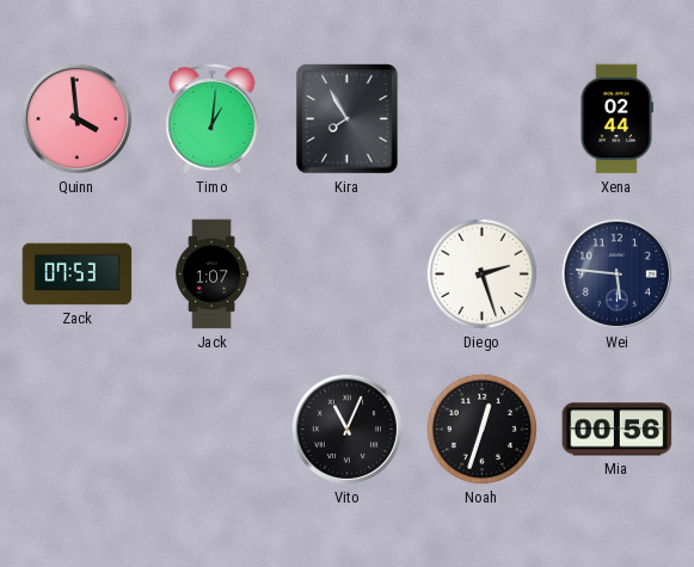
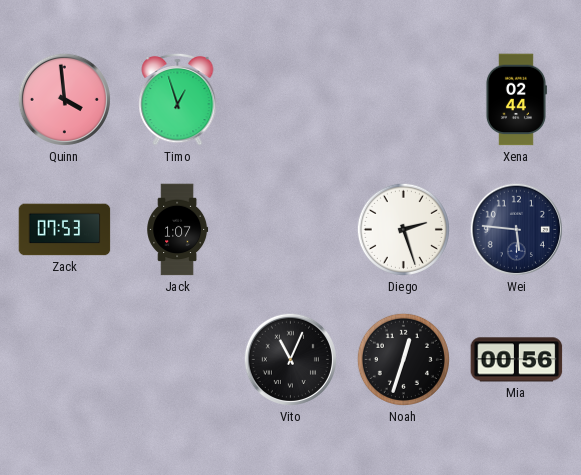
Timo: 1:01 -> 12:57 (178, 99)
Kira: 7:55 -> none (348, 119)
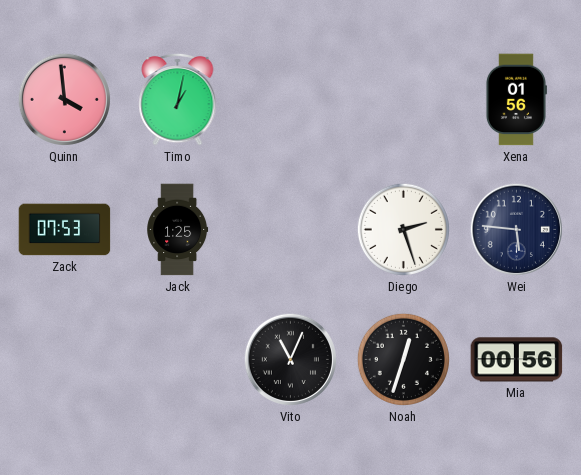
Timo: 12:57 -> 1:02 (178, 99)
Xena: 02:44 -> 01:56 (516, 100)
Jack: 1:07 -> 1:25 (178, 230)
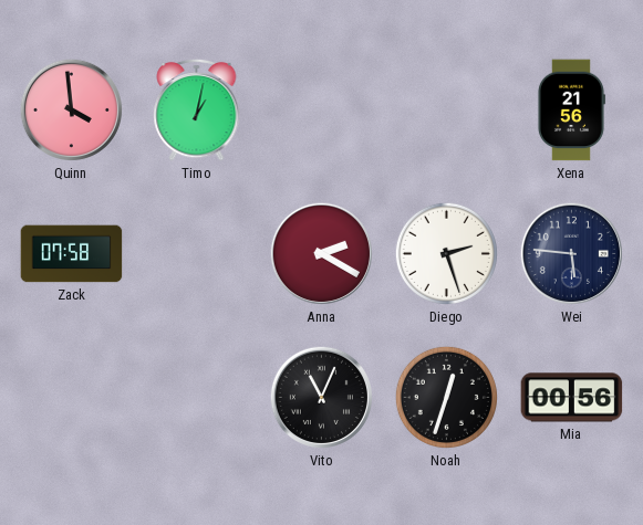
Xena: 01:56 -> 21:56 (571, 111)
Zack: 07:53 -> 07:58 (72, 254)
Jack: 1:25 -> none (178, 230)
Anna: none -> 2:20 (321, 253)
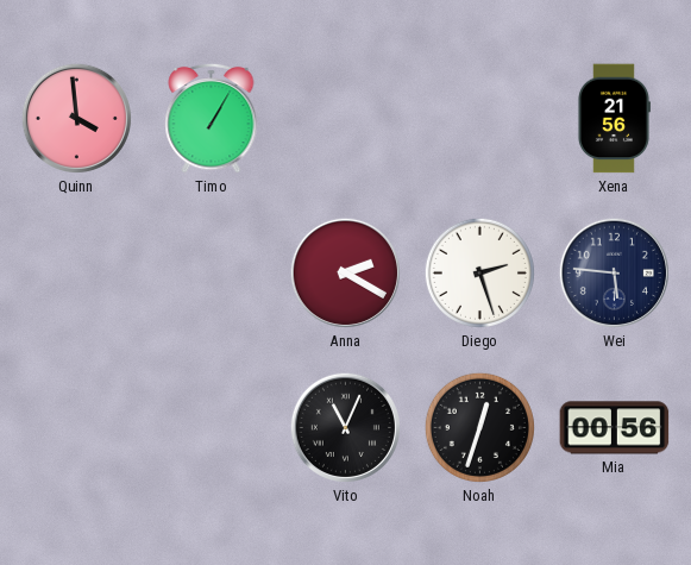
Timo: 1:02 -> 1:05 (212, 118)
Zack: 07:58 -> none (72, 254)
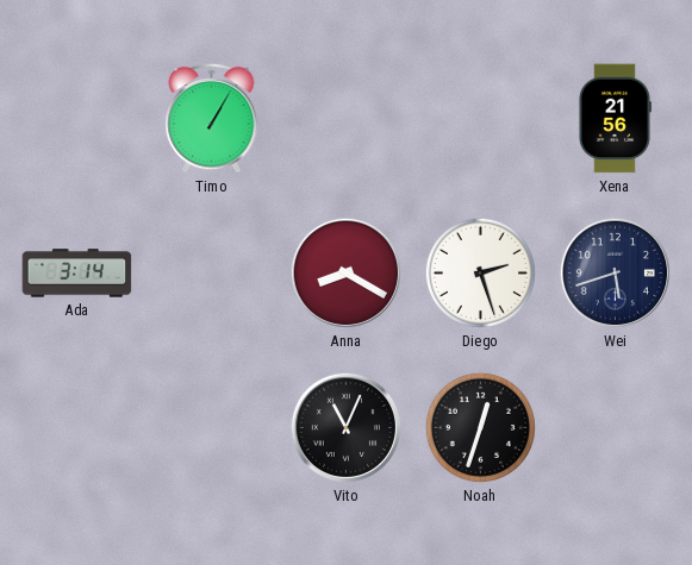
Quinn: 3:59 -> none (76, 118)
Ada: none -> 3:14 (77, 274)
Anna: 2:20 -> 8:20 (345, 272)
Wei: 5:46 -> 5:42 (615, 272)
Mia: 00:56 -> none (615, 428)
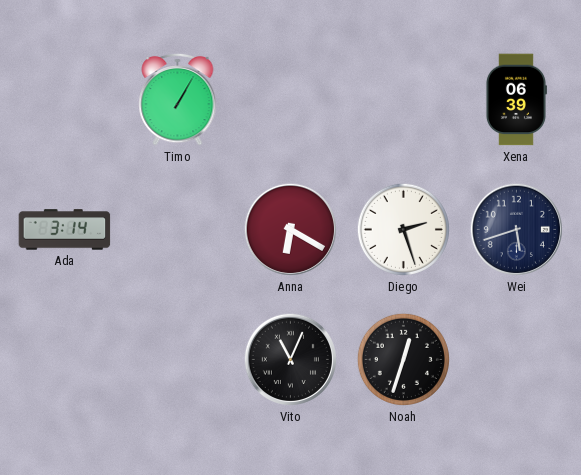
Xena: 21:56 -> 06:39 (516, 100)
Anna: 8:20 -> 6:20 (290, 229)
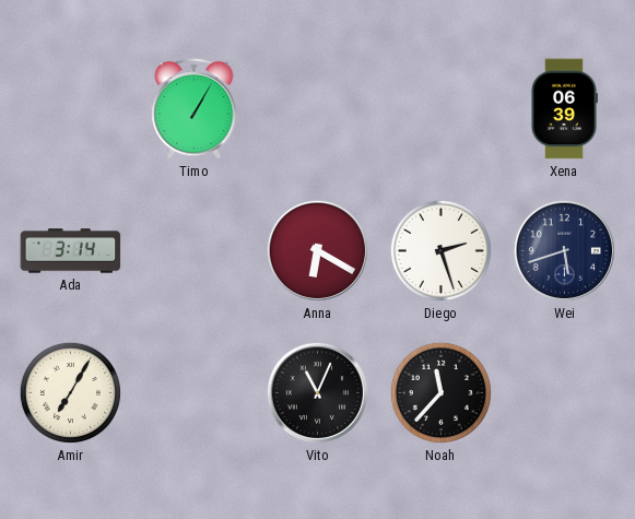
Amir: none -> 7:05 (70, 392)
Noah: 12:33 -> 11:37 (440, 392)
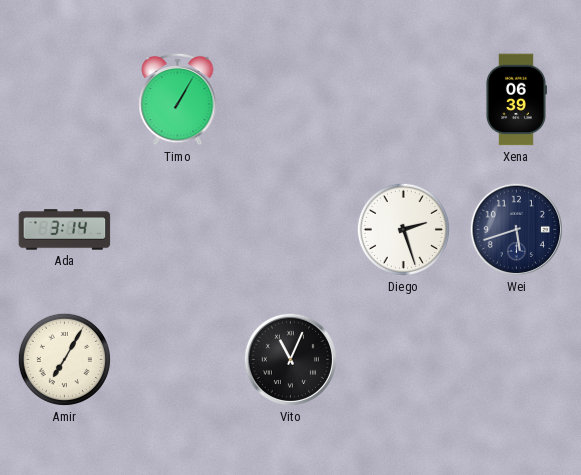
Anna: 6:20 -> none (317, 250)
Noah: 11:37 -> none (440, 392)
